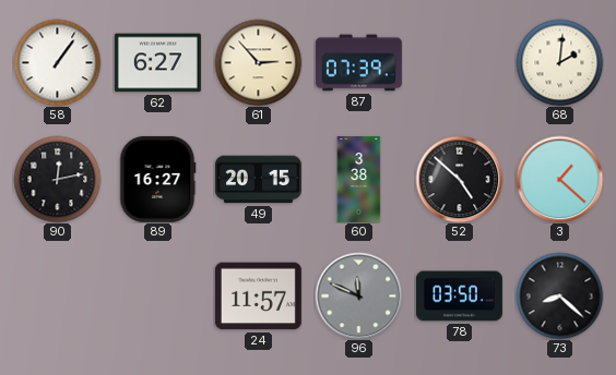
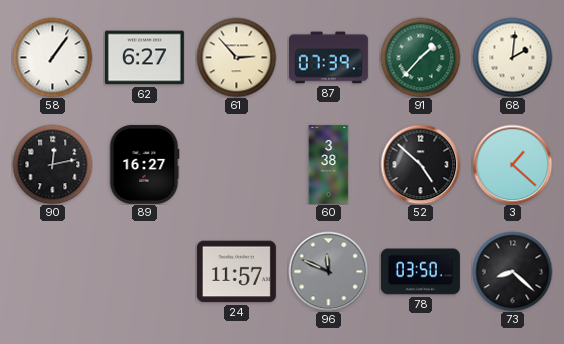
91: none -> 1:37 (420, 57)
49: 20:15 -> none (258, 180)
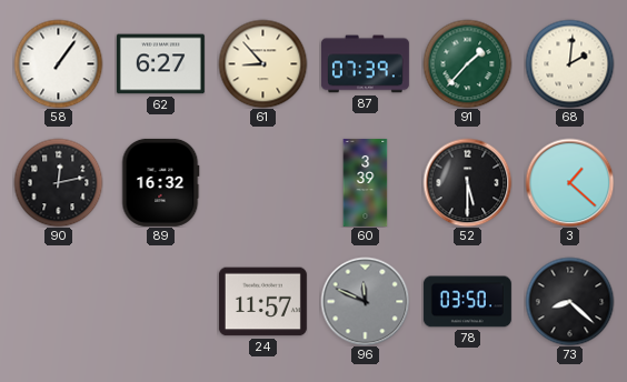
61: 2:53 -> 8:53 (262, 63)
89: 16:27 -> 16:32 (160, 182)
60: 3:38 -> 3:39 (366, 182)
52: 4:52 -> 5:30 (467, 182)
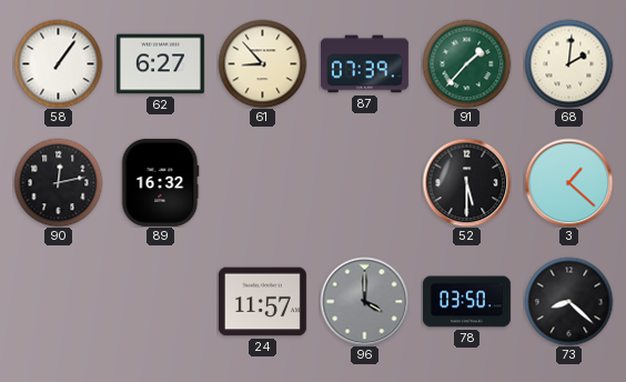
60: 3:39 -> none (366, 182)
96: 11:49 -> 4:00 (364, 301)
